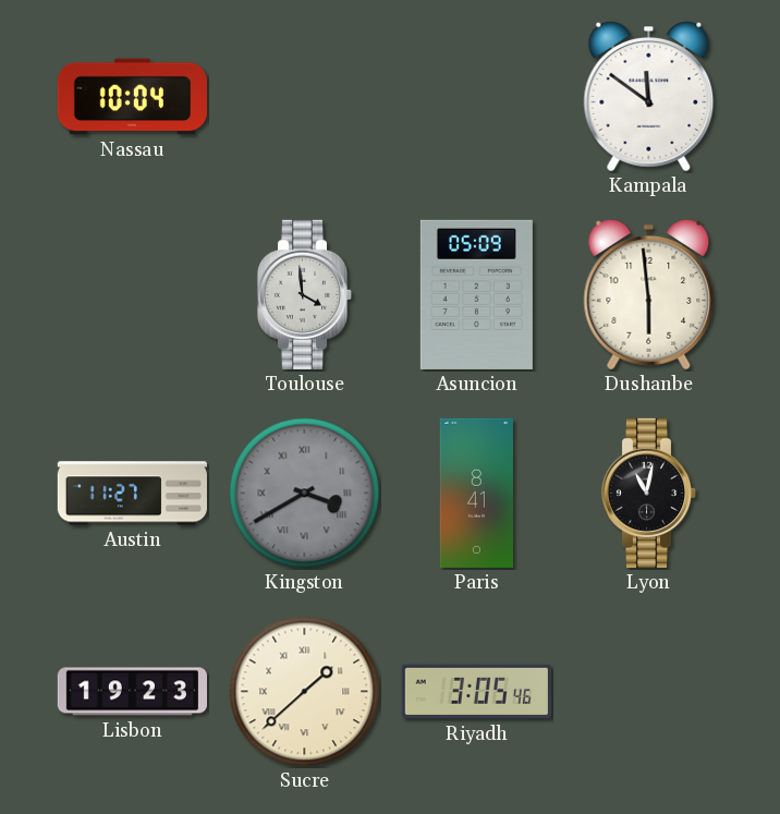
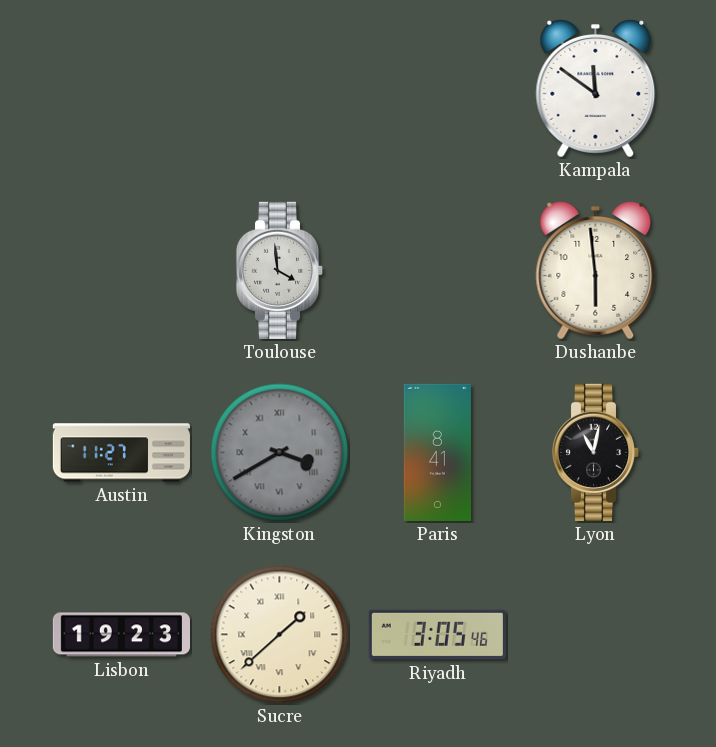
Nassau: 10:04 -> none (132, 97)
Asuncion: 05:09 -> none (476, 294)
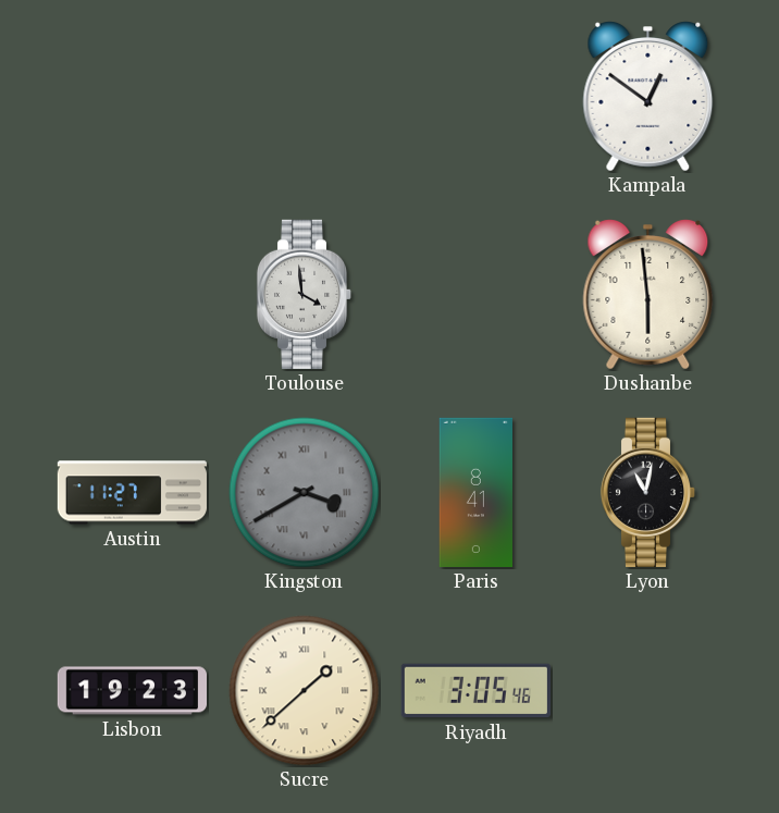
Kampala: 11:51 -> 12:51 (648, 97)
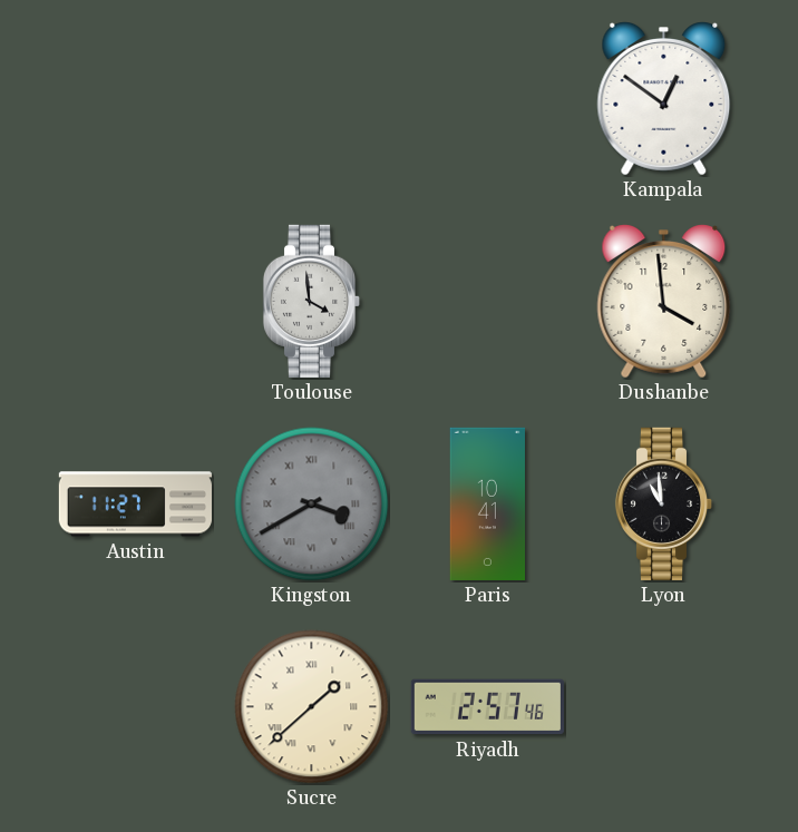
Dushanbe: 5:59 -> 3:59 (664, 302)
Paris: 8:41 -> 10:41 (487, 503)
Lyon: 11:02 -> 10:59 (664, 503)
Lisbon: 19:23 -> none (132, 691)
Riyadh: 3:05 -> 2:57 (487, 707)
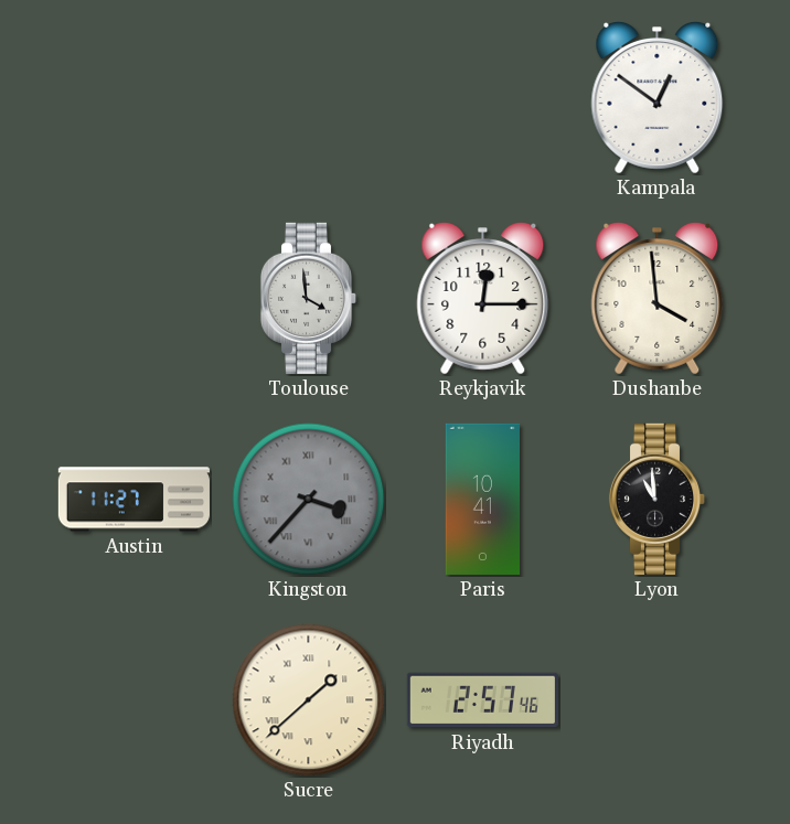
Reykjavik: none -> 12:15 (483, 299)
Kingston: 3:40 -> 3:37 (309, 500)
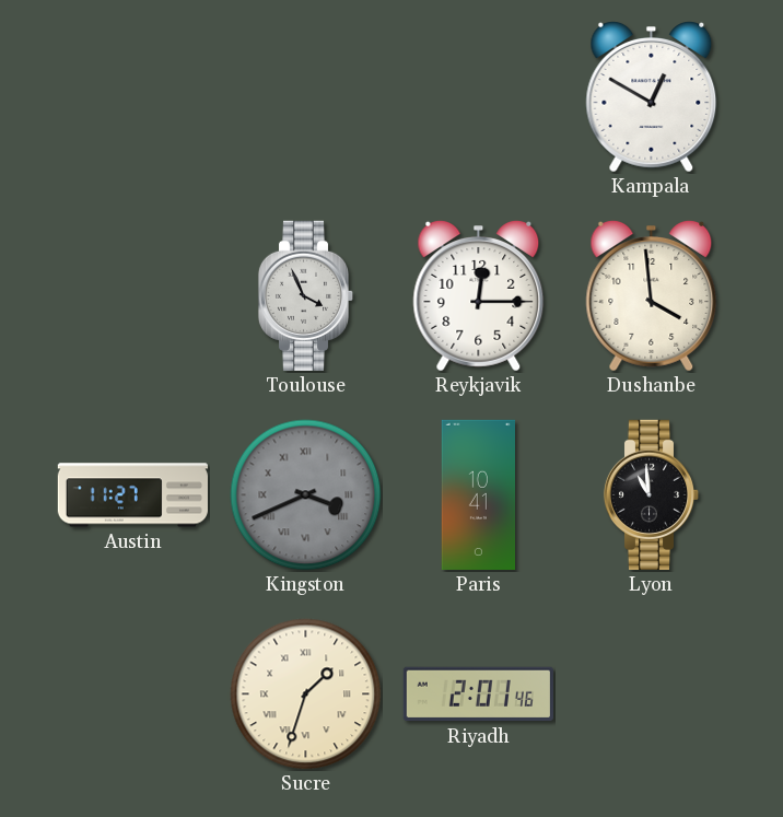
Kampala: 12:51 -> 12:50 (652, 97)
Toulouse: 3:59 -> 3:56 (306, 295)
Kingston: 3:37 -> 3:41 (306, 495)
Sucre: 1:38 -> 1:33 (306, 695)
Riyadh: 2:57 -> 2:01 (478, 695)
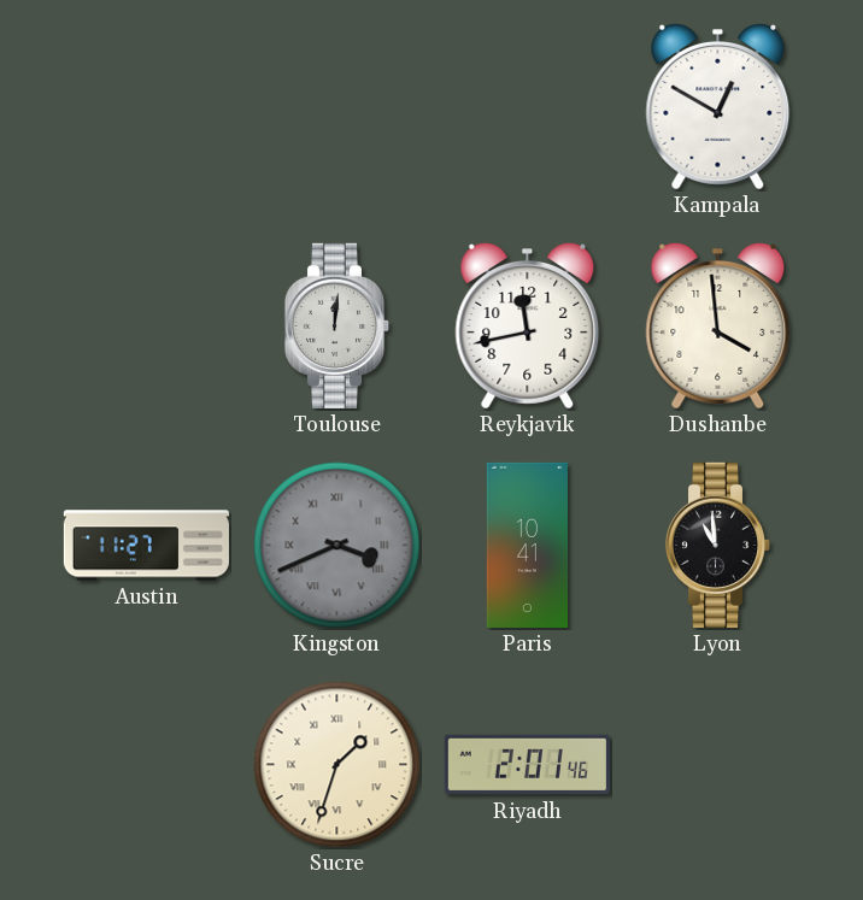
Toulouse: 3:56 -> 12:01 (337, 325)
Reykjavik: 12:15 -> 11:43 (528, 327)
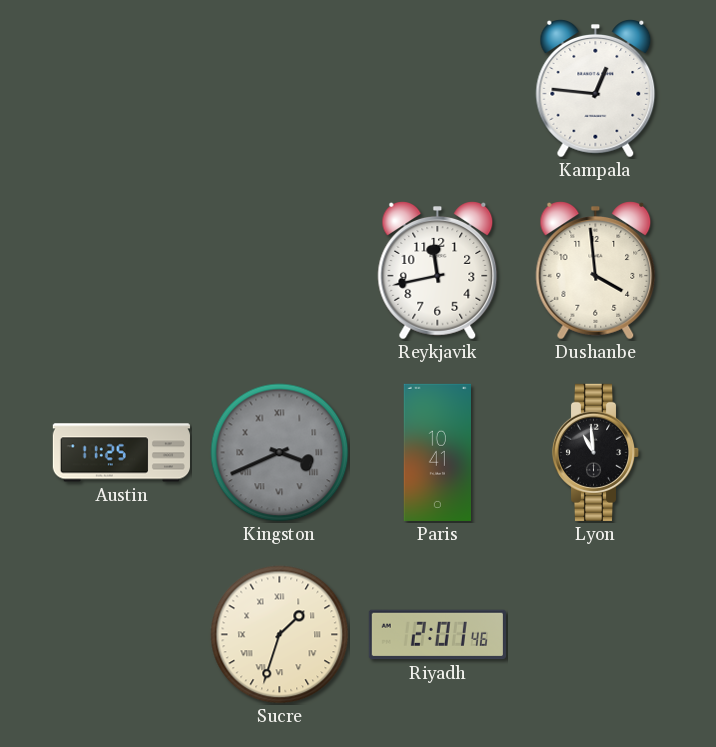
Kampala: 12:50 -> 12:46 (596, 89)
Toulouse: 12:01 -> none (337, 325)
Austin: 11:27 -> 11:25 (121, 453)
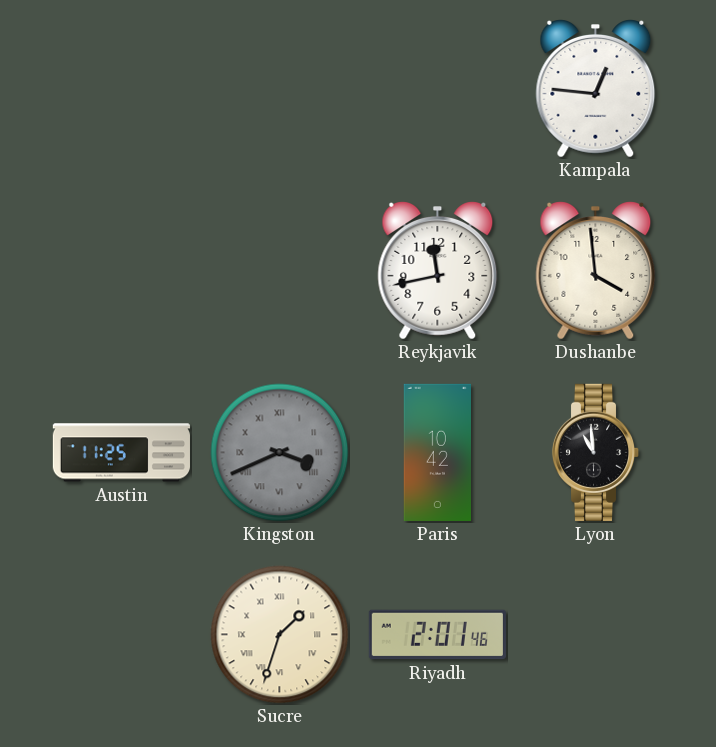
Paris: 10:41 -> 10:42 (437, 452)
